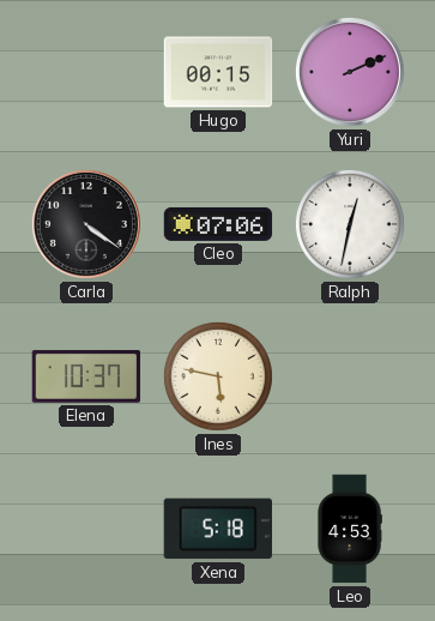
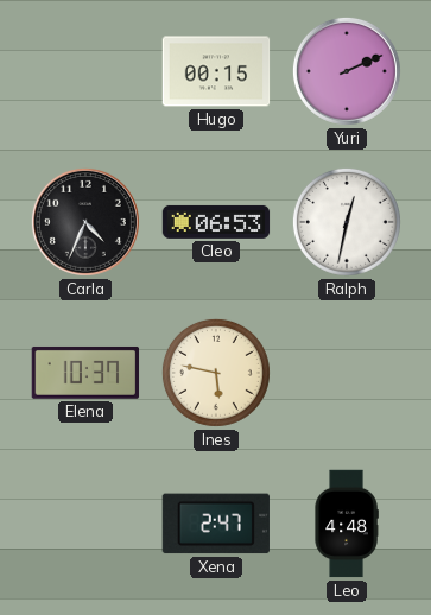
Carla: 4:21 -> 4:34 (85, 222)
Cleo: 07:06 -> 06:53 (216, 222)
Xena: 5:18 -> 2:47 (215, 524)
Leo: 4:53 -> 4:48 (347, 524)
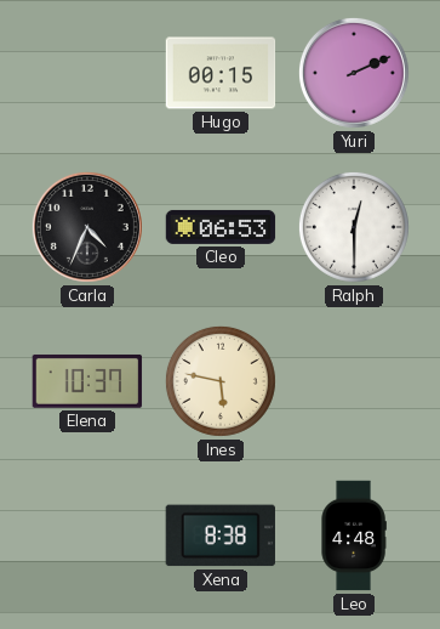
Ralph: 12:32 -> 12:30 (354, 227)
Xena: 2:47 -> 8:38 (219, 535)
